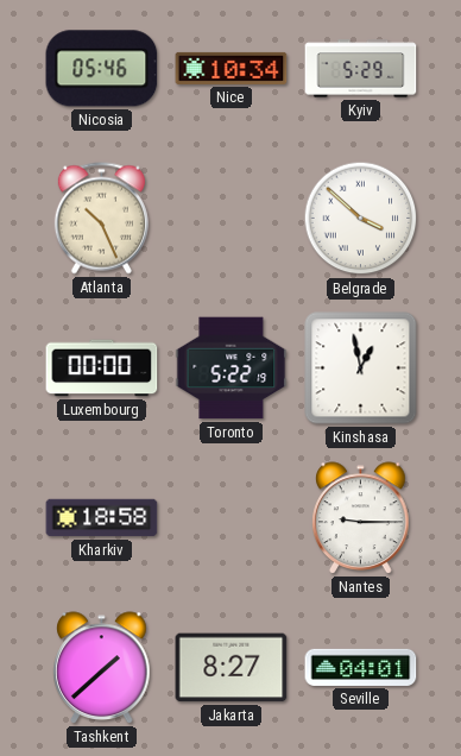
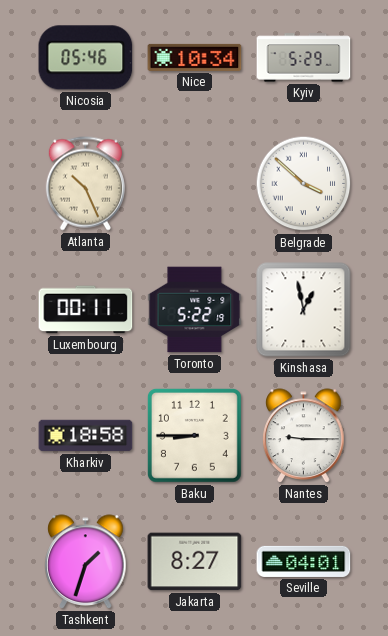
Luxembourg: 00:00 -> 00:11 (86, 310)
Baku: none -> 8:45 (194, 435)
Tashkent: 1:38 -> 1:33 (86, 562)
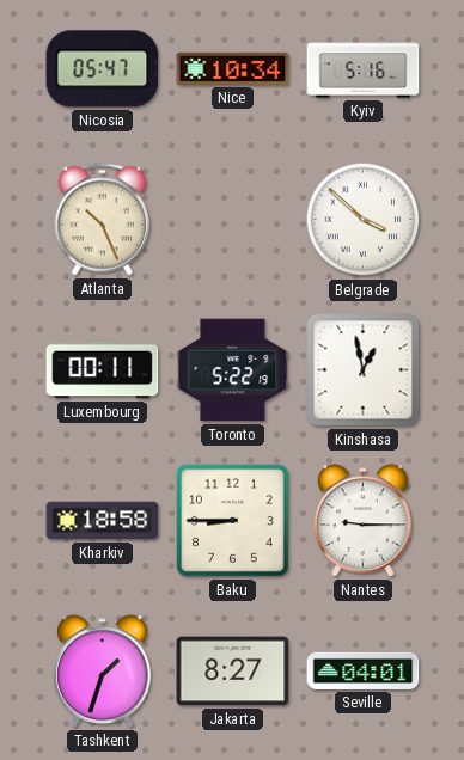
Nicosia: 05:46 -> 05:47 (103, 69)
Kyiv: 5:29 -> 5:16 (364, 69)
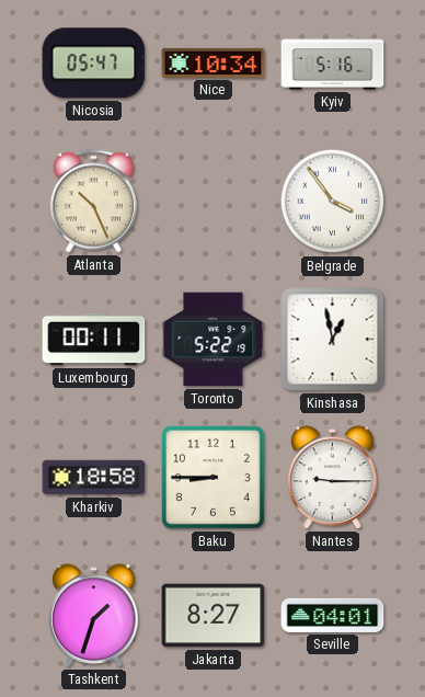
Belgrade: 3:52 -> 3:54 (333, 202)
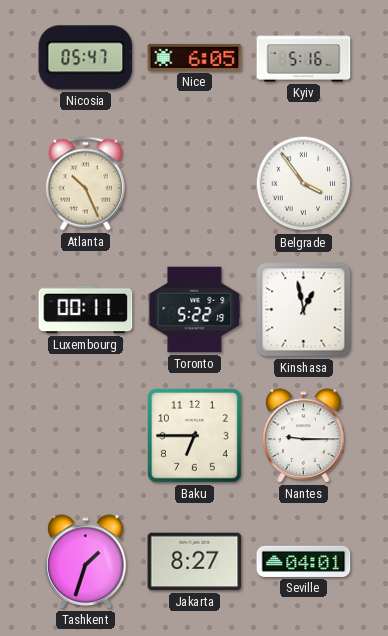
Nice: 10:34 -> 6:05 (195, 57)
Kharkiv: 18:58 -> none (94, 478)
Baku: 8:45 -> 6:45 (194, 435)
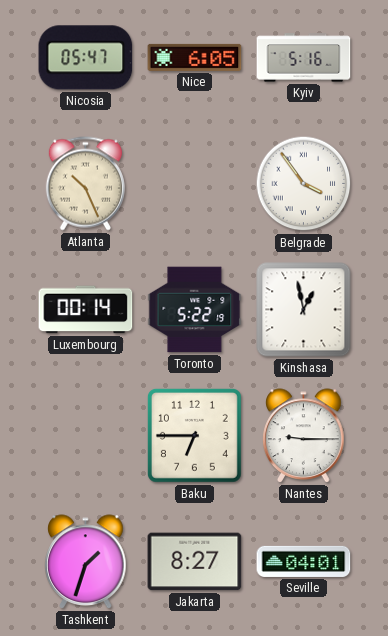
Luxembourg: 00:11 -> 00:14 (86, 310)
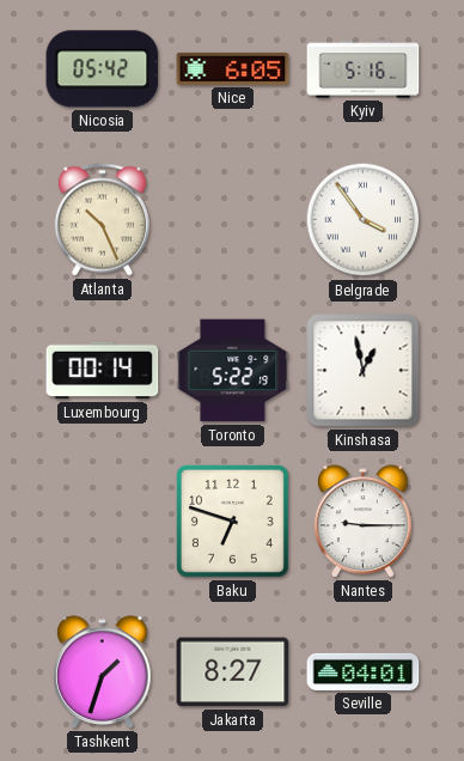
Nicosia: 05:47 -> 05:42 (103, 69)
Baku: 6:45 -> 6:48 (232, 520)
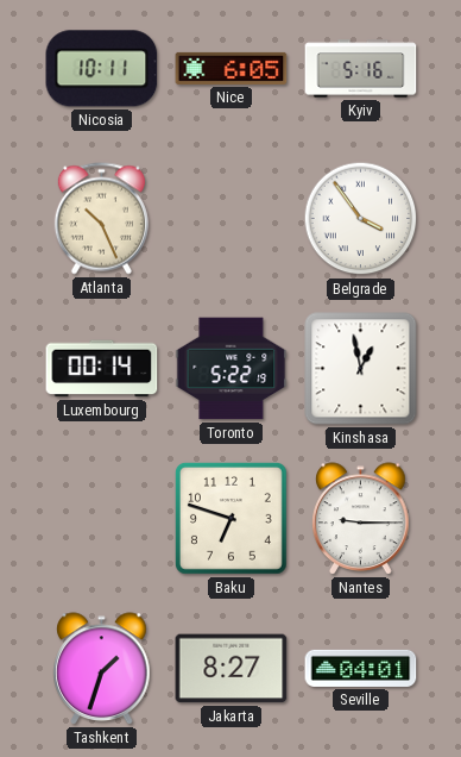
Nicosia: 05:42 -> 10:11 (102, 69)
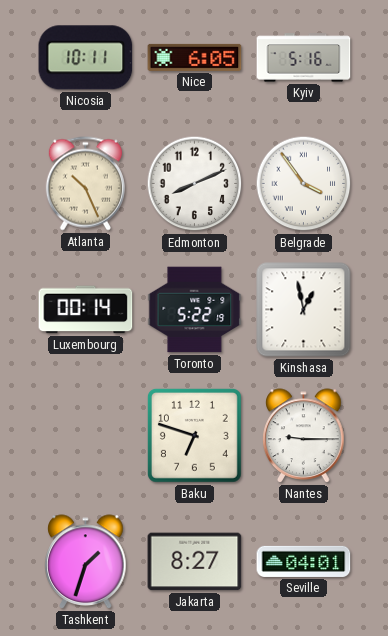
Edmonton: none -> 8:11 (195, 184)
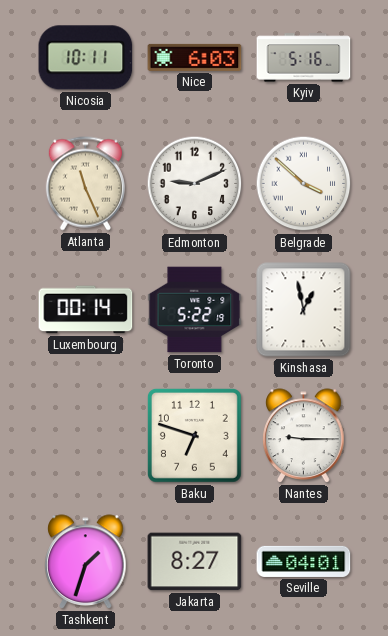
Nice: 6:05 -> 6:03 (195, 57)
Atlanta: 10:26 -> 11:26 (85, 184)
Edmonton: 8:11 -> 9:11 (195, 184)
Belgrade: 3:54 -> 3:52 (304, 184)
